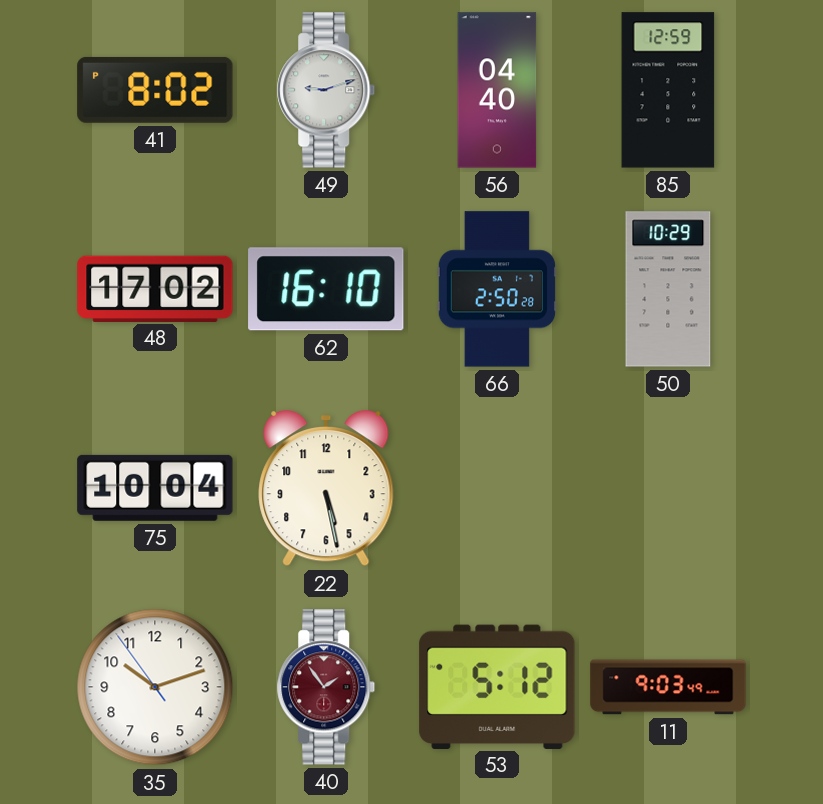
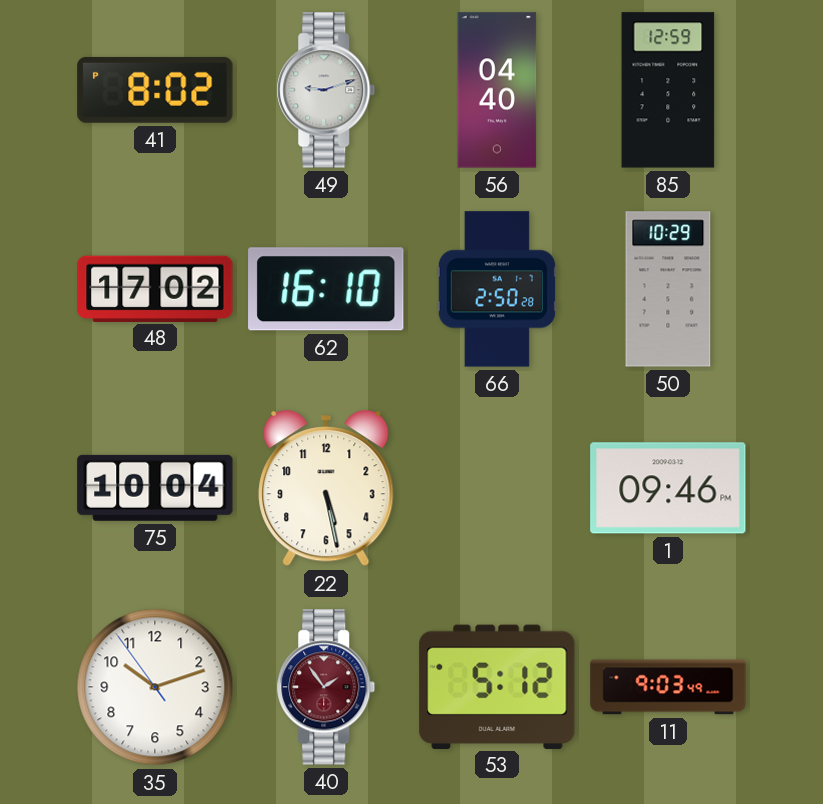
1: none -> 09:46 (668, 488)
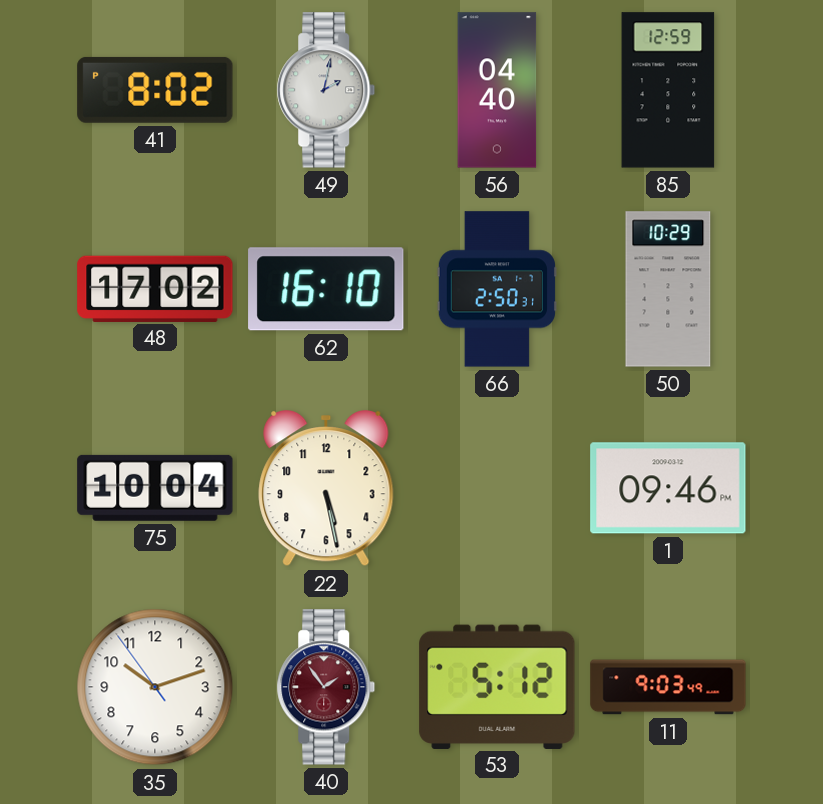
49: 9:12 -> 2:02 (326, 90)
66: 2:50:28 -> 2:50:31 (496, 289)
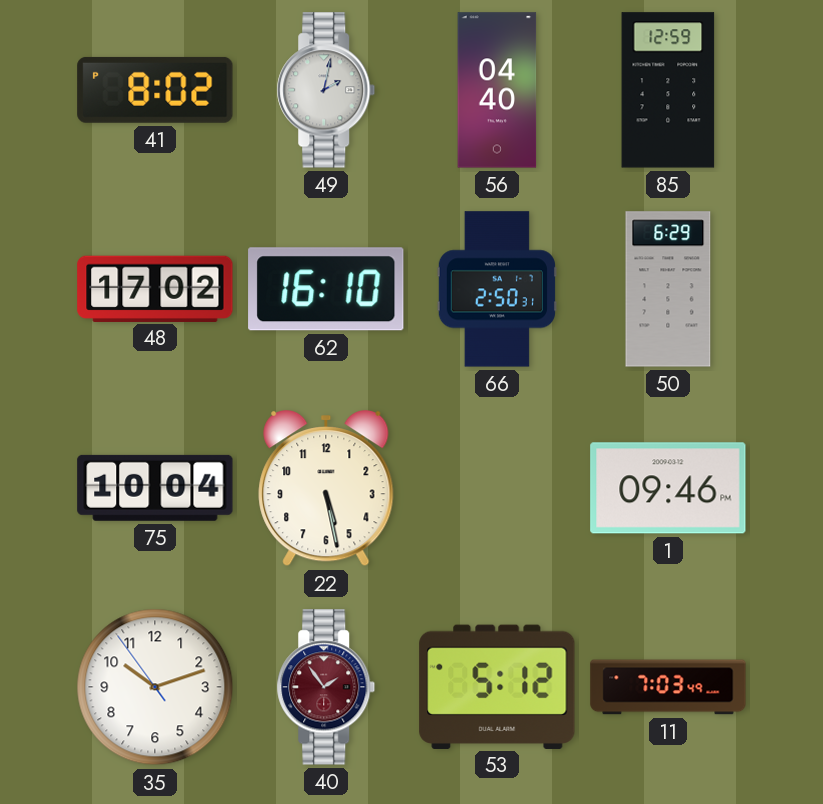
50: 10:29 -> 6:29 (668, 289)
11: 9:03 -> 7:03 (668, 687)
